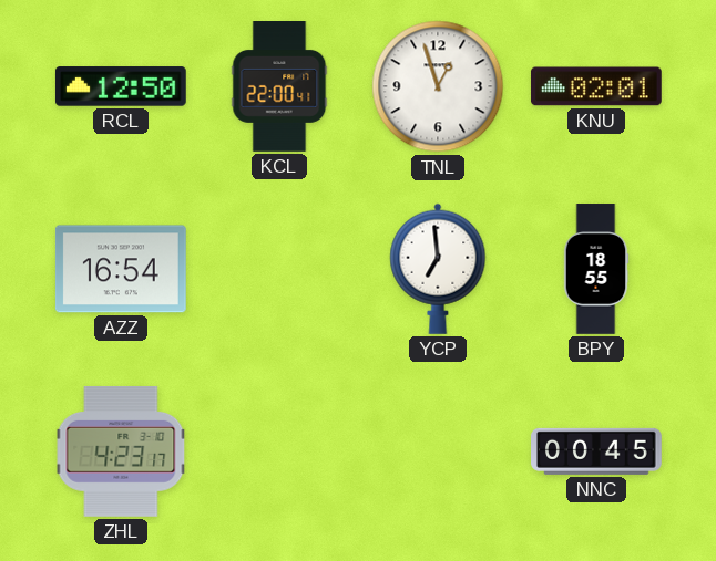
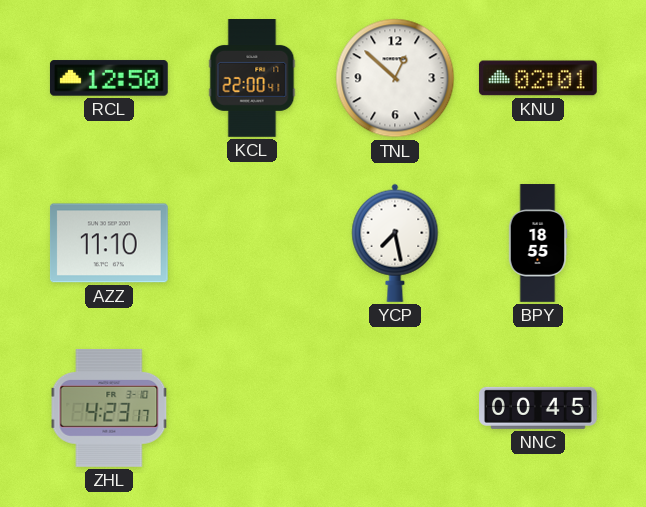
TNL: 12:57 -> 12:52 (395, 78)
AZZ: 16:54 -> 11:10 (109, 243)
YCP: 6:59 -> 7:28 (395, 243)
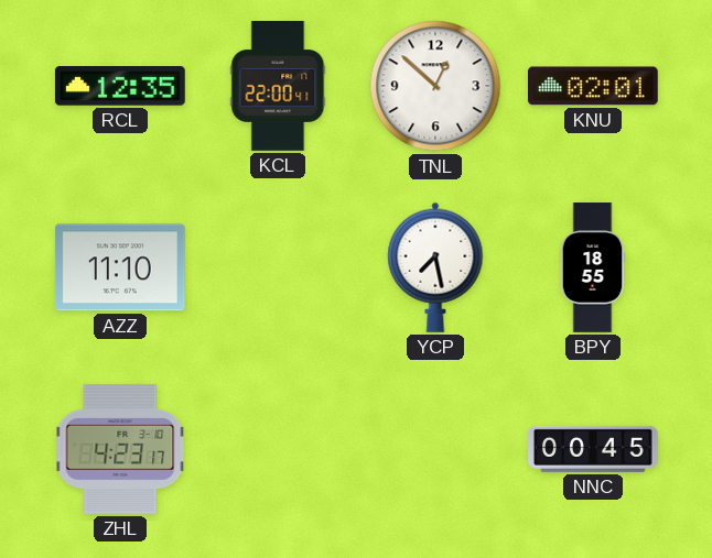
RCL: 12:50 -> 12:35 (120, 86)
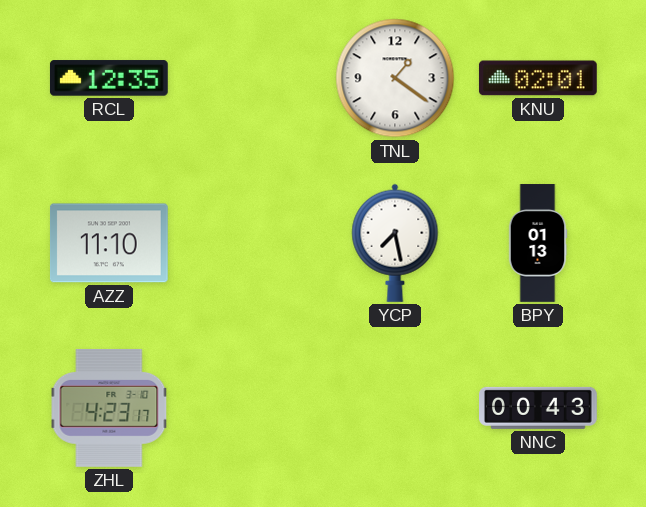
KCL: 22:00 -> none (278, 87)
TNL: 12:52 -> 1:21 (395, 78)
BPY: 18:55 -> 01:13 (538, 243)
NNC: 00:45 -> 00:43 (539, 408)
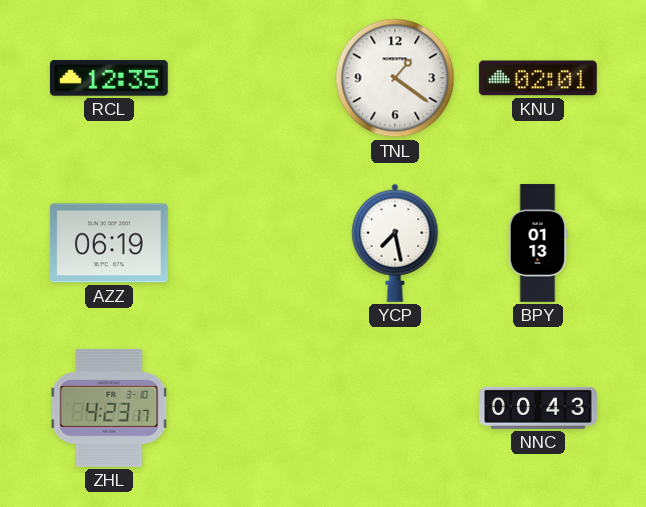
AZZ: 11:10 -> 06:19 (109, 243)
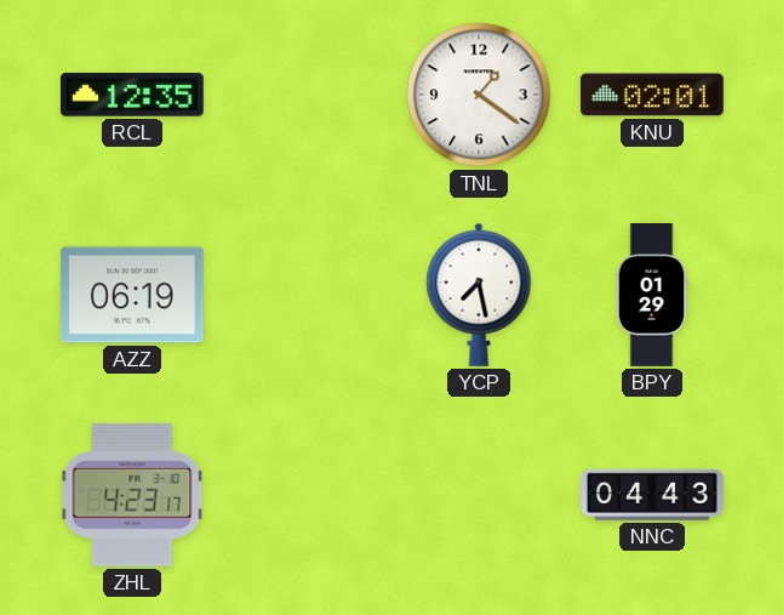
BPY: 01:13 -> 01:29 (652, 295)
NNC: 00:43 -> 04:43 (653, 495)
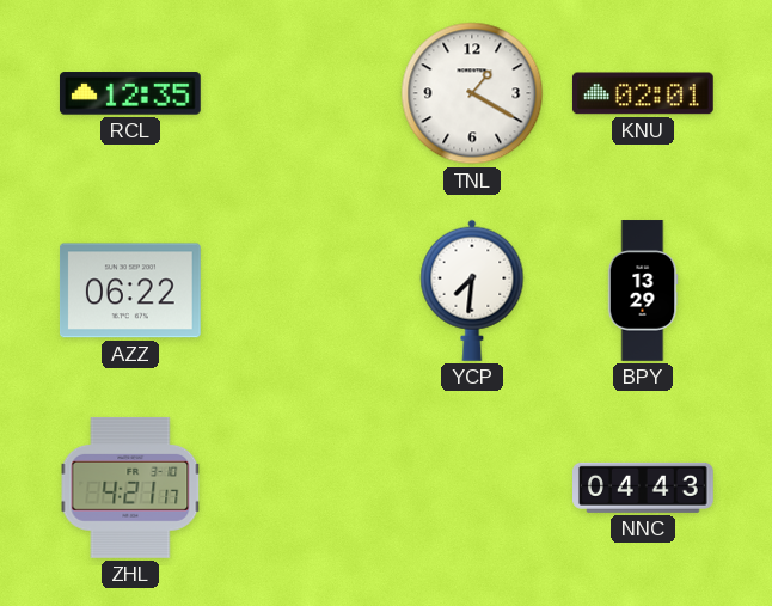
TNL: 1:21 -> 1:20 (472, 93)
AZZ: 06:19 -> 06:22 (130, 290)
YCP: 7:28 -> 7:31 (472, 290)
BPY: 01:29 -> 13:29 (643, 290)
ZHL: 4:23 -> 4:21 (130, 488)
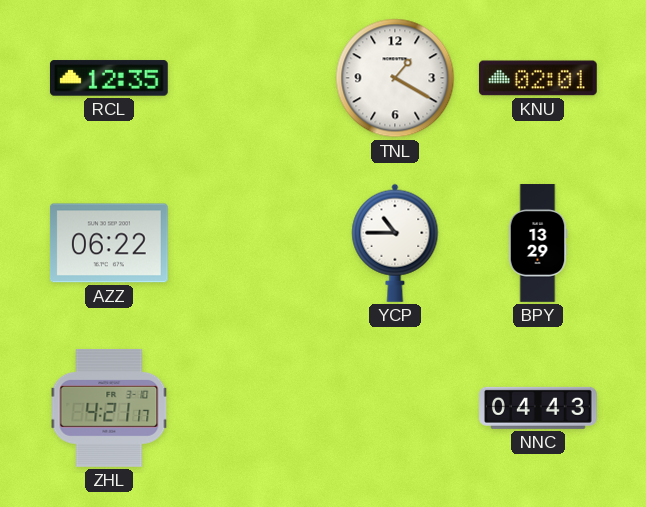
YCP: 7:31 -> 10:45 (395, 243)
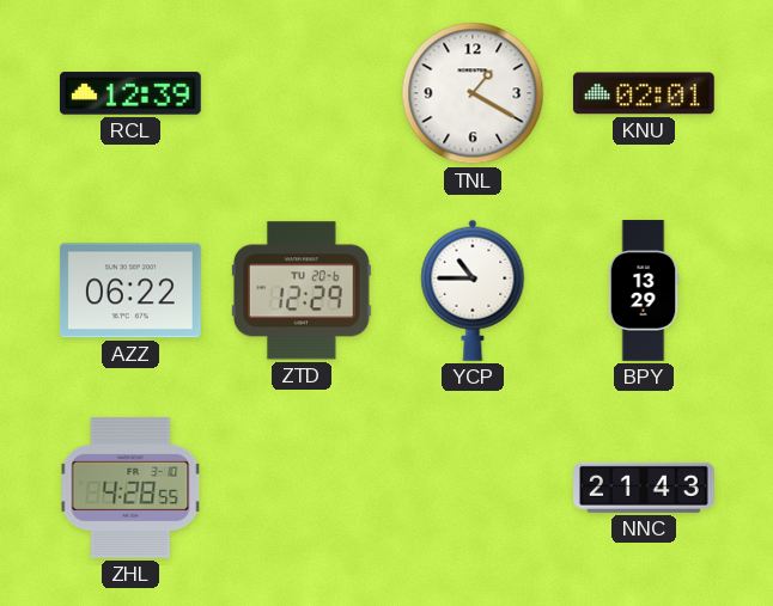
RCL: 12:35 -> 12:39 (130, 93)
ZTD: none -> 12:29 (302, 290)
ZHL: 4:21 -> 4:28 (130, 488)
NNC: 04:43 -> 21:43 (645, 488)
